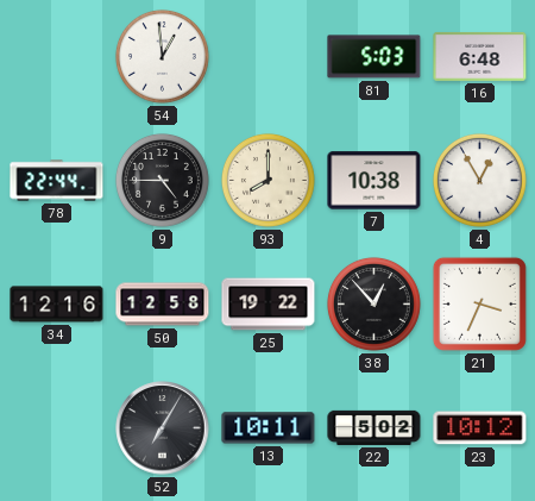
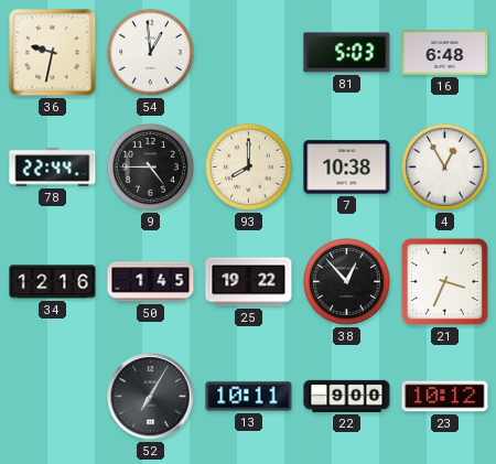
36: none -> 9:32 (53, 53)
50: 12:58 -> 1:45 (151, 282)
22: 5:02 -> 9:00 (347, 396)
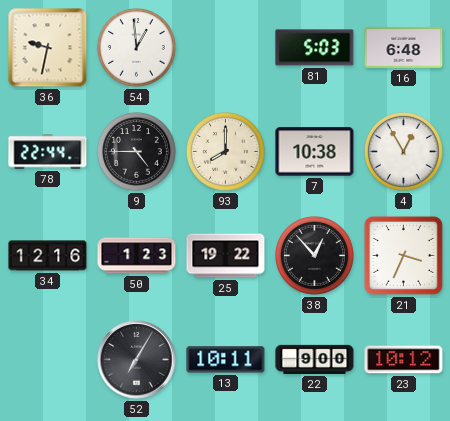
50: 1:45 -> 1:23 (137, 256)
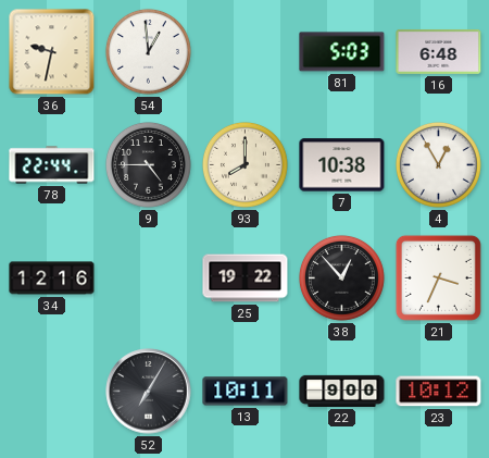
50: 1:23 -> none (137, 256)
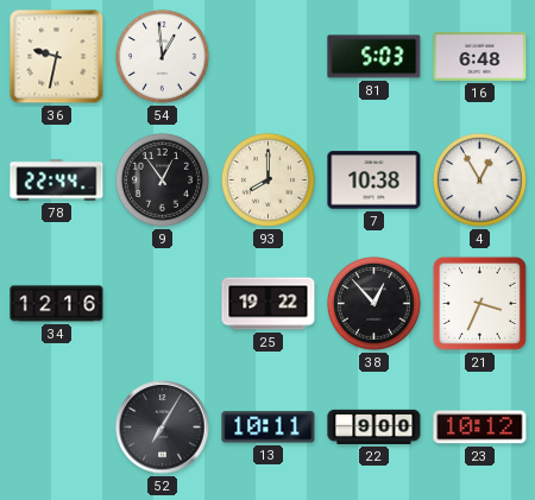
9: 4:45 -> 12:54 (162, 179)
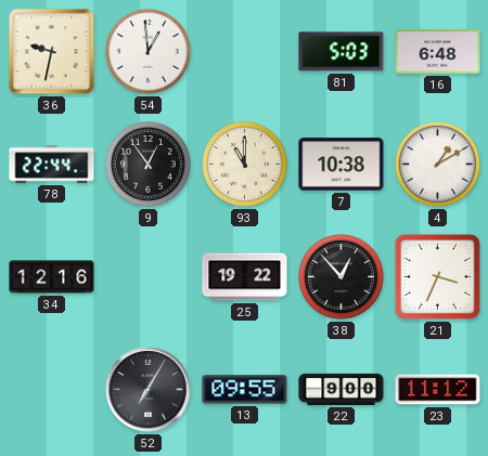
93: 8:00 -> 11:00 (244, 164)
4: 12:55 -> 1:10 (437, 164)
13: 10:11 -> 09:55 (245, 390)
23: 10:12 -> 11:12 (438, 390)
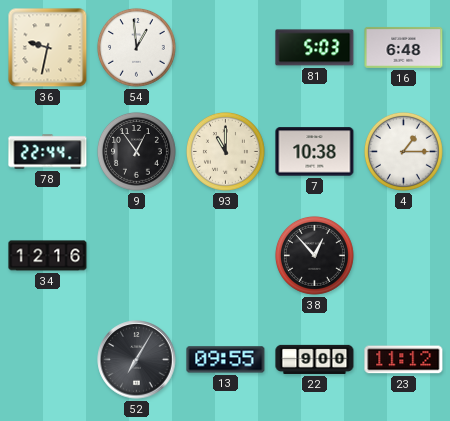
4: 1:10 -> 1:15 (403, 151)
25: 19:22 -> none (245, 277)
21: 3:34 -> none (437, 276)
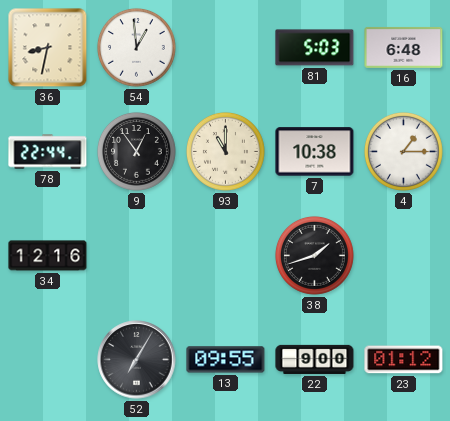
36: 9:32 -> 8:32 (48, 48)
38: 12:53 -> 1:42 (314, 255)
23: 11:12 -> 01:12 (404, 360)
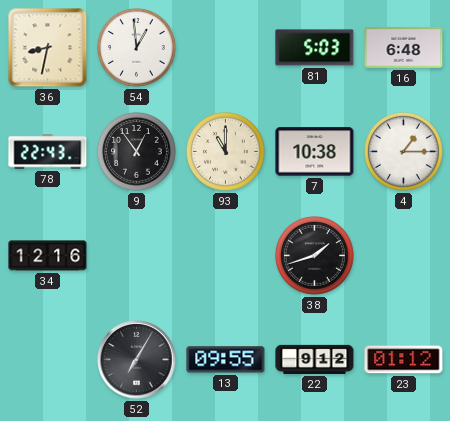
78: 22:44 -> 22:43 (48, 152)
22: 9:00 -> 9:12 (315, 359)
